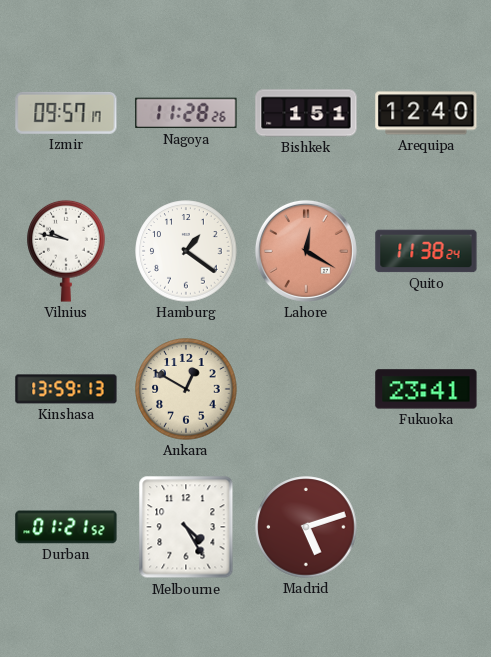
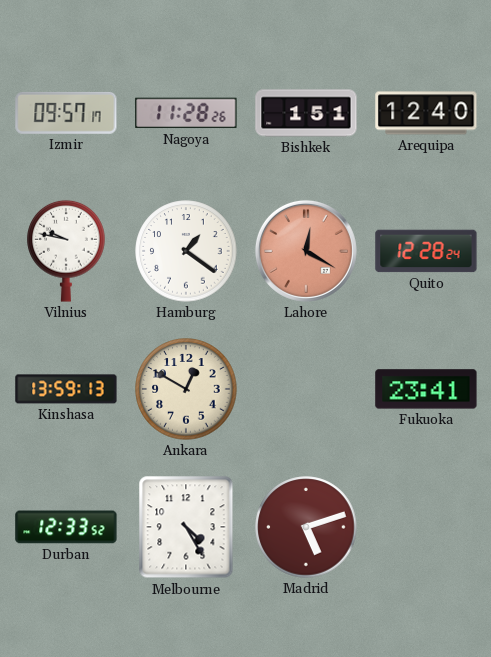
Quito: 11:38 -> 12:28 (426, 251)
Durban: 01:21 -> 12:33 (66, 527)
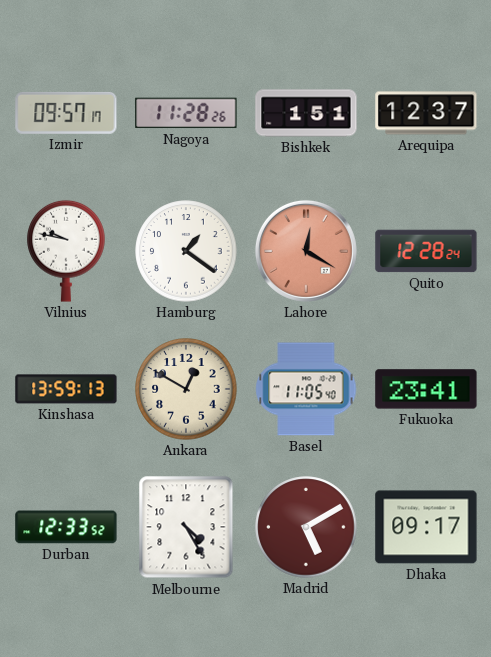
Arequipa: 12:40 -> 12:37 (426, 113)
Basel: none -> 11:05 (306, 389)
Madrid: 5:12 -> 5:10 (306, 527)
Dhaka: none -> 09:17 (426, 527)
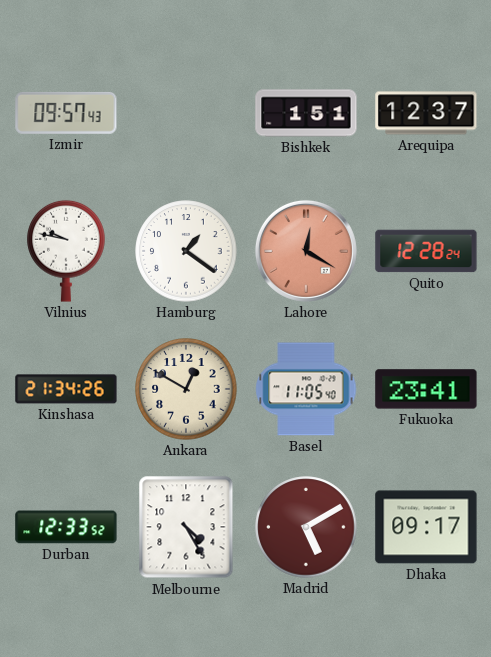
Izmir: 09:57:17 -> 09:57:43 (66, 113)
Nagoya: 11:28 -> none (186, 113)
Kinshasa: 13:59 -> 21:34 (66, 389)
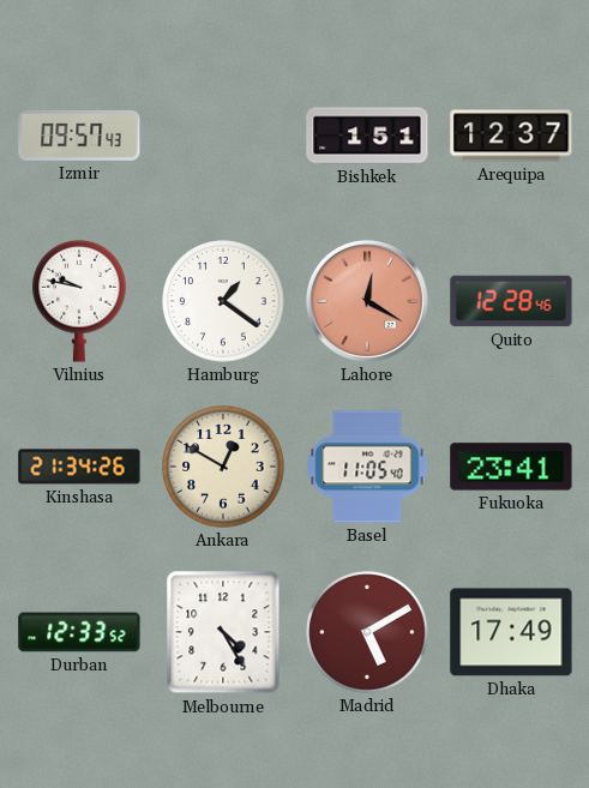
Quito: 12:28:24 -> 12:28:46 (511, 301)
Dhaka: 09:17 -> 17:49 (511, 632)
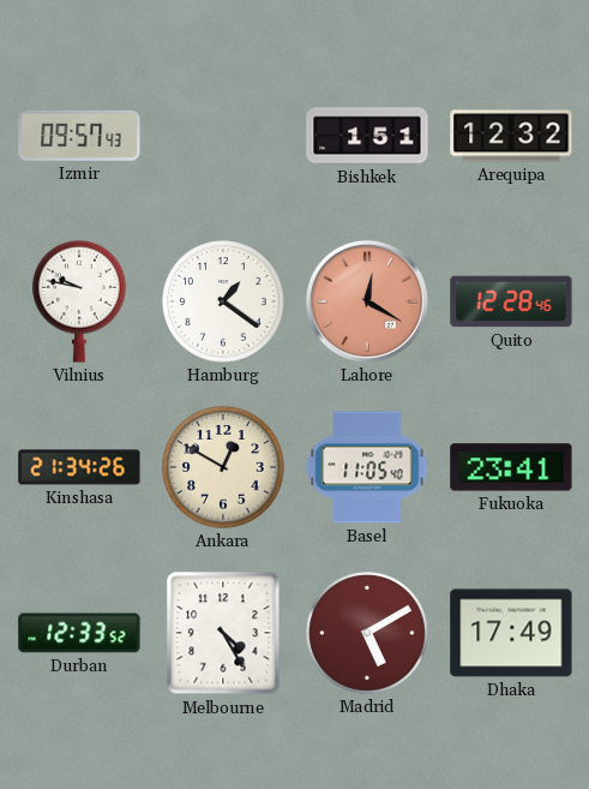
Arequipa: 12:37 -> 12:32 (511, 136)
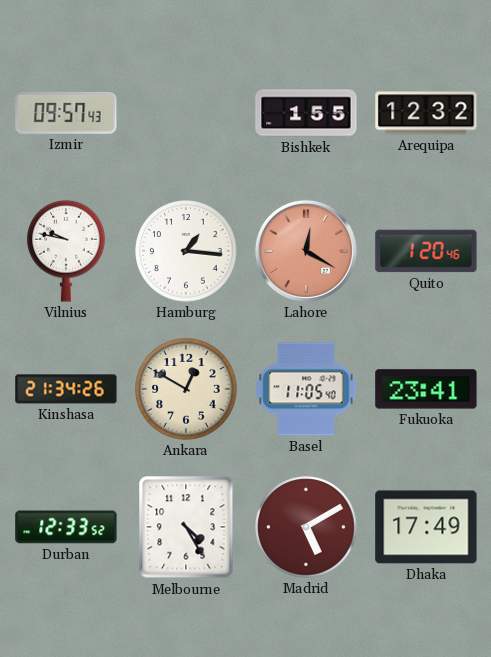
Bishkek: 1:51 -> 1:55 (306, 113)
Hamburg: 1:21 -> 1:16 (186, 251)
Quito: 12:28 -> 1:20 (426, 251)
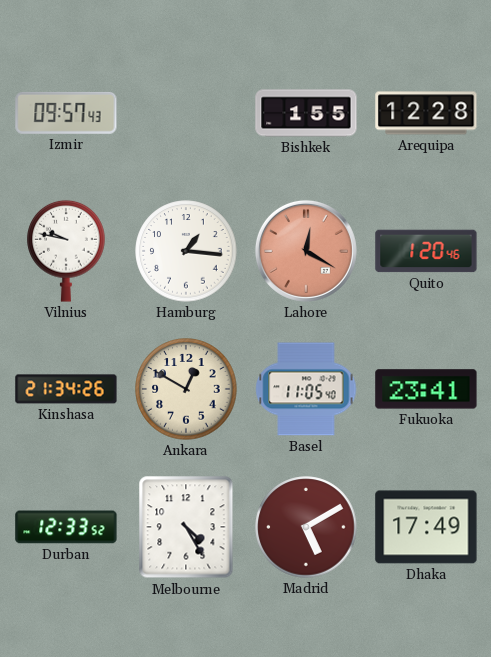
Arequipa: 12:32 -> 12:28 (426, 113)
